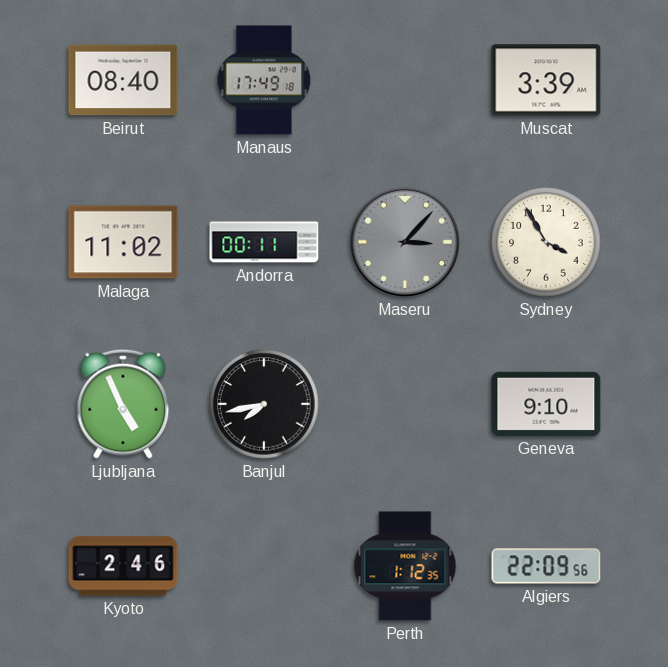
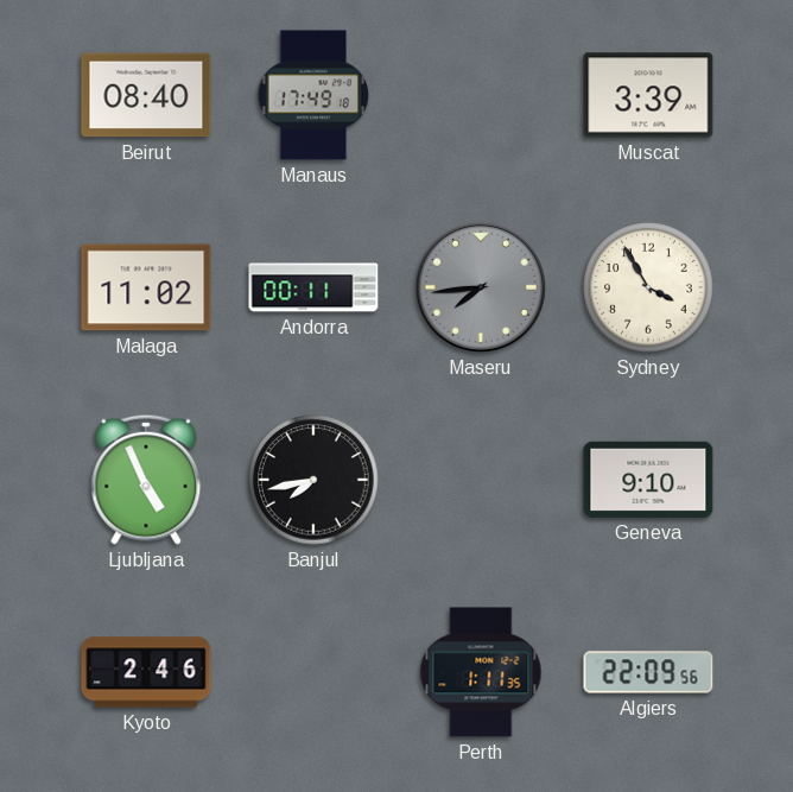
Maseru: 3:07 -> 7:44 (481, 287)
Perth: 1:12 -> 1:11 (481, 672)
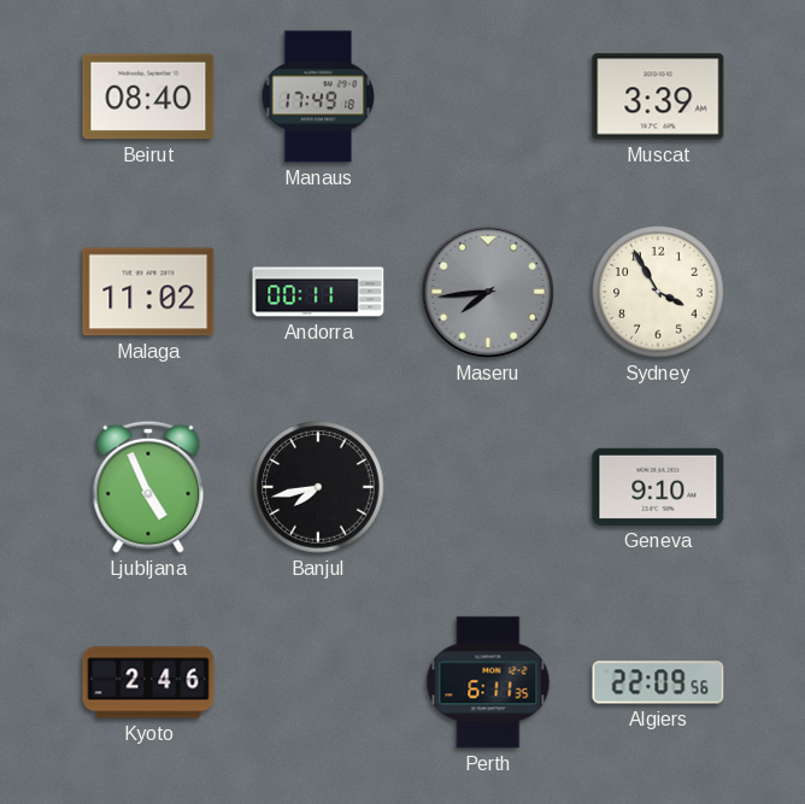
Perth: 1:11 -> 6:11 (488, 682)
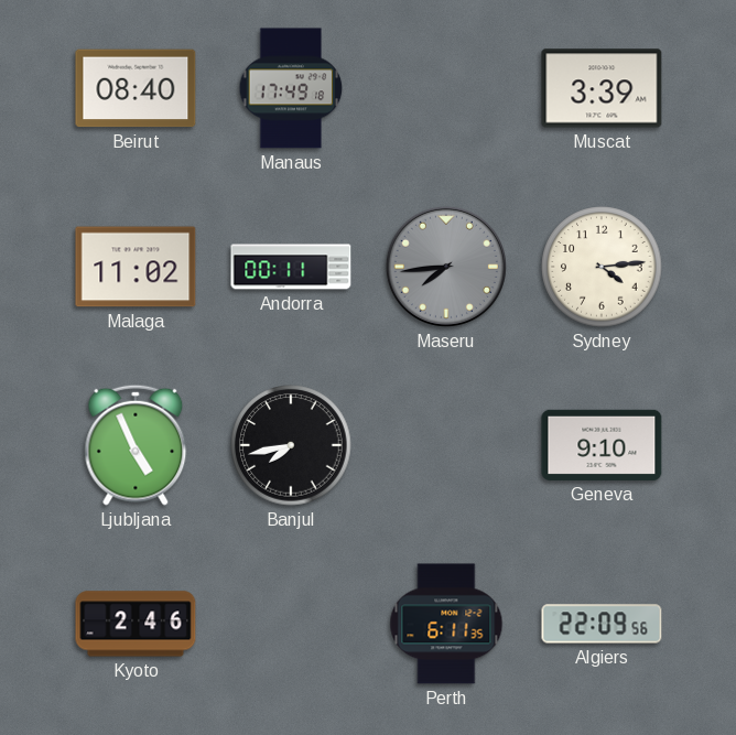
Sydney: 3:55 -> 4:14 (602, 267)
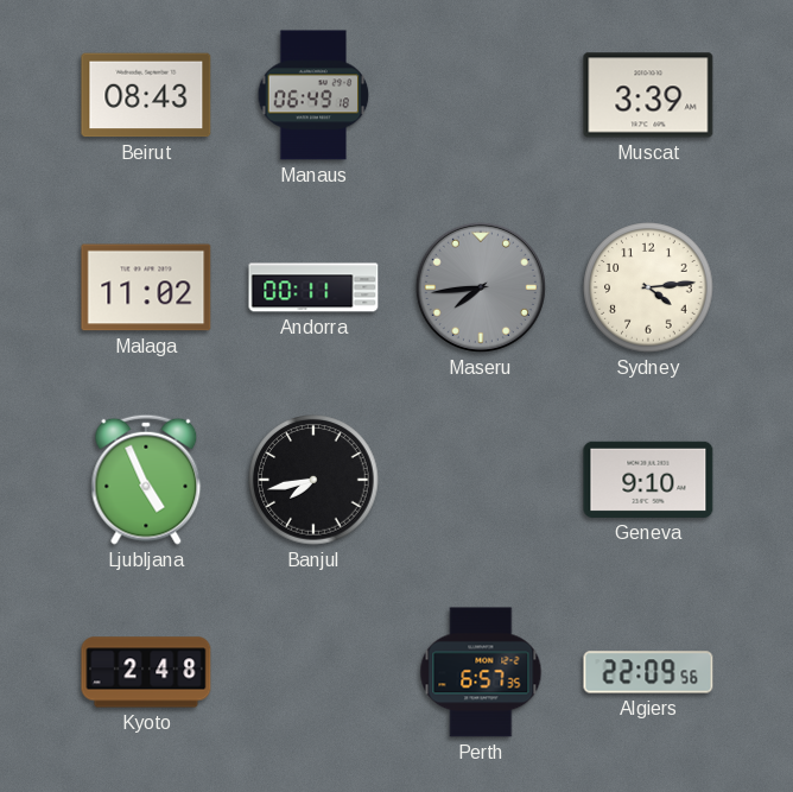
Beirut: 08:40 -> 08:43 (146, 95)
Manaus: 17:49 -> 06:49 (313, 95)
Kyoto: 2:46 -> 2:48 (146, 672)
Perth: 6:11 -> 6:57 (481, 672)
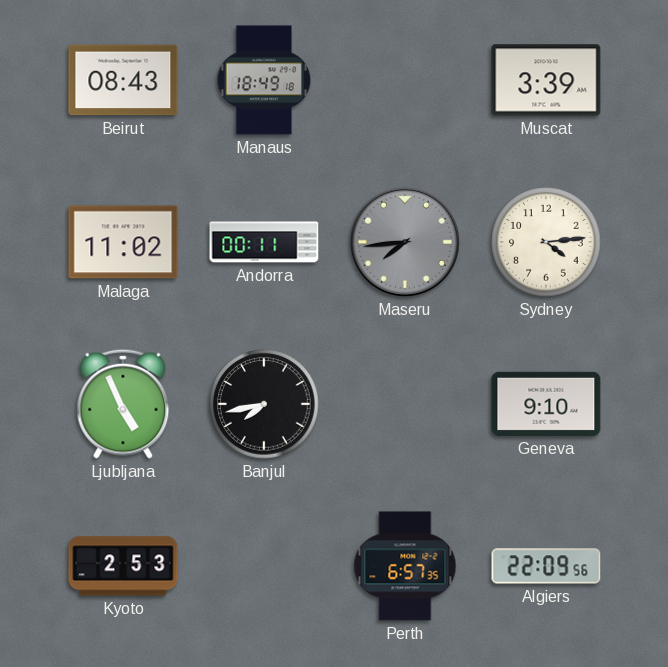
Manaus: 06:49 -> 18:49 (264, 80)
Kyoto: 2:48 -> 2:53 (123, 566)
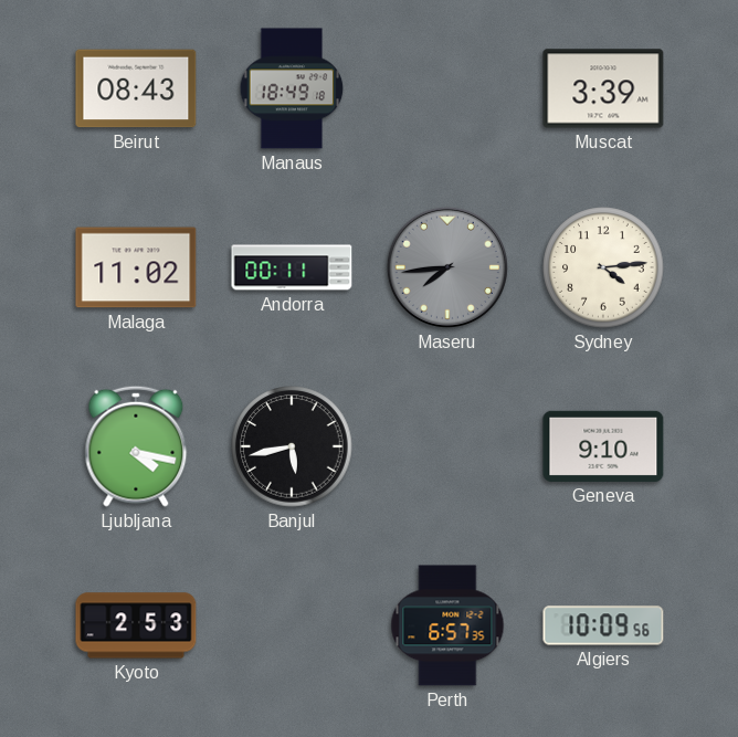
Ljubljana: 4:56 -> 4:17 (136, 446)
Banjul: 7:43 -> 5:43 (292, 446)
Algiers: 22:09 -> 10:09 (603, 625)
